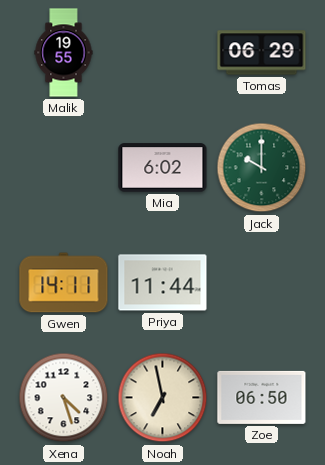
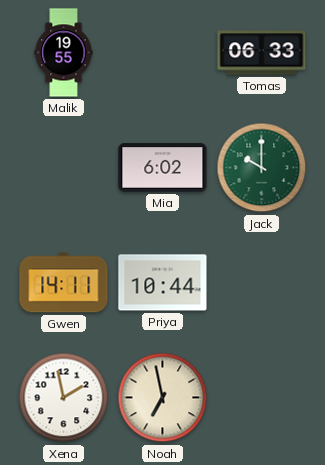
Tomas: 06:29 -> 06:33 (262, 53)
Priya: 11:44 -> 10:44 (163, 283)
Xena: 4:27 -> 1:58 (64, 398)
Zoe: 06:50 -> none (262, 397)
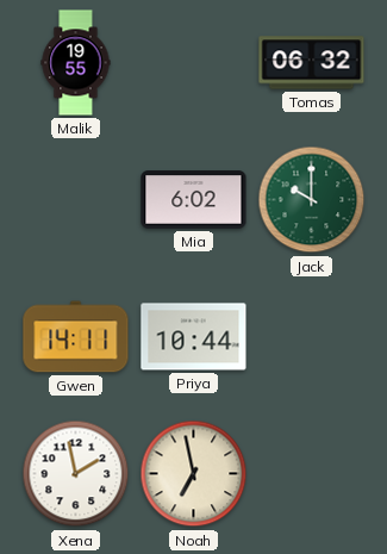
Tomas: 06:33 -> 06:32 (312, 63)
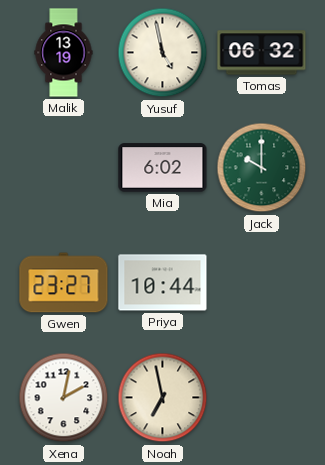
Malik: 19:55 -> 13:19 (64, 53)
Yusuf: none -> 4:58 (163, 53)
Gwen: 14:11 -> 23:27 (64, 283)
Xena: 1:58 -> 2:02 (64, 398)
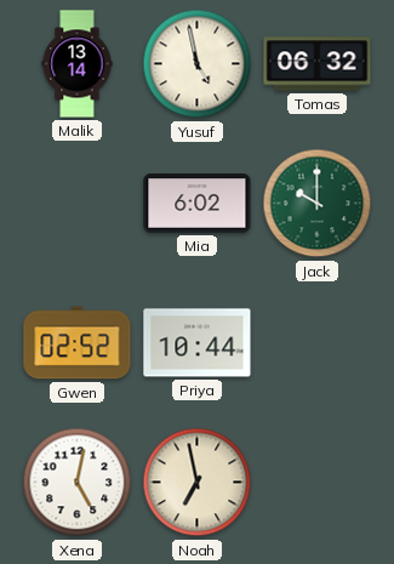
Malik: 13:19 -> 13:14 (78, 64)
Gwen: 23:27 -> 02:52 (78, 343)
Xena: 2:02 -> 5:02 (78, 483)
